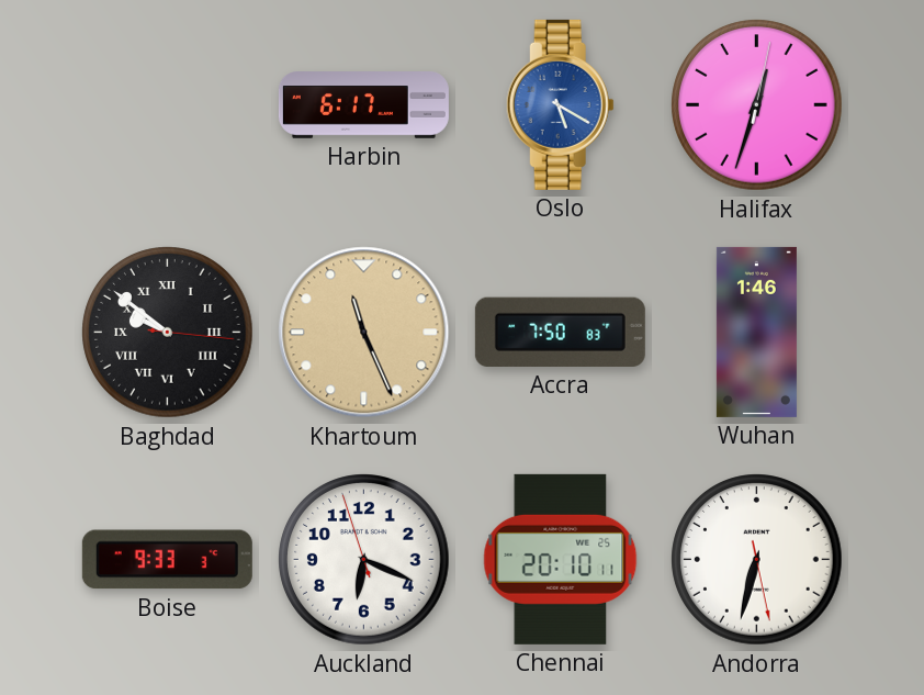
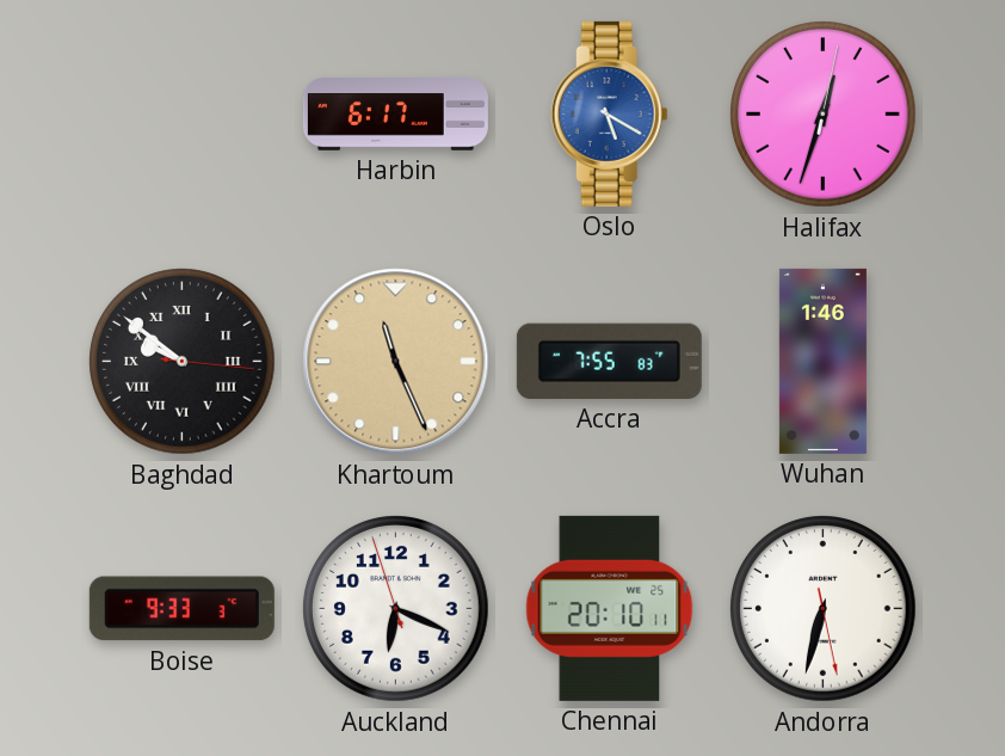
Accra: 7:50 -> 7:55 (609, 361)
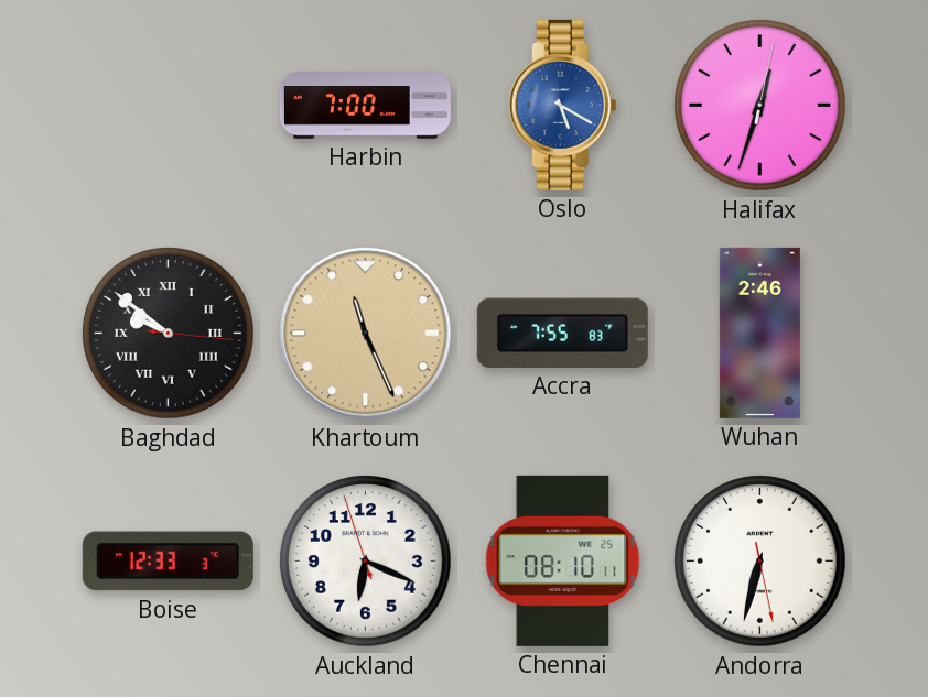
Harbin: 6:17 -> 7:00 (365, 106)
Wuhan: 1:46 -> 2:46 (759, 333)
Boise: 9:33 -> 12:33 (168, 562)
Chennai: 20:10 -> 08:10 (563, 560)
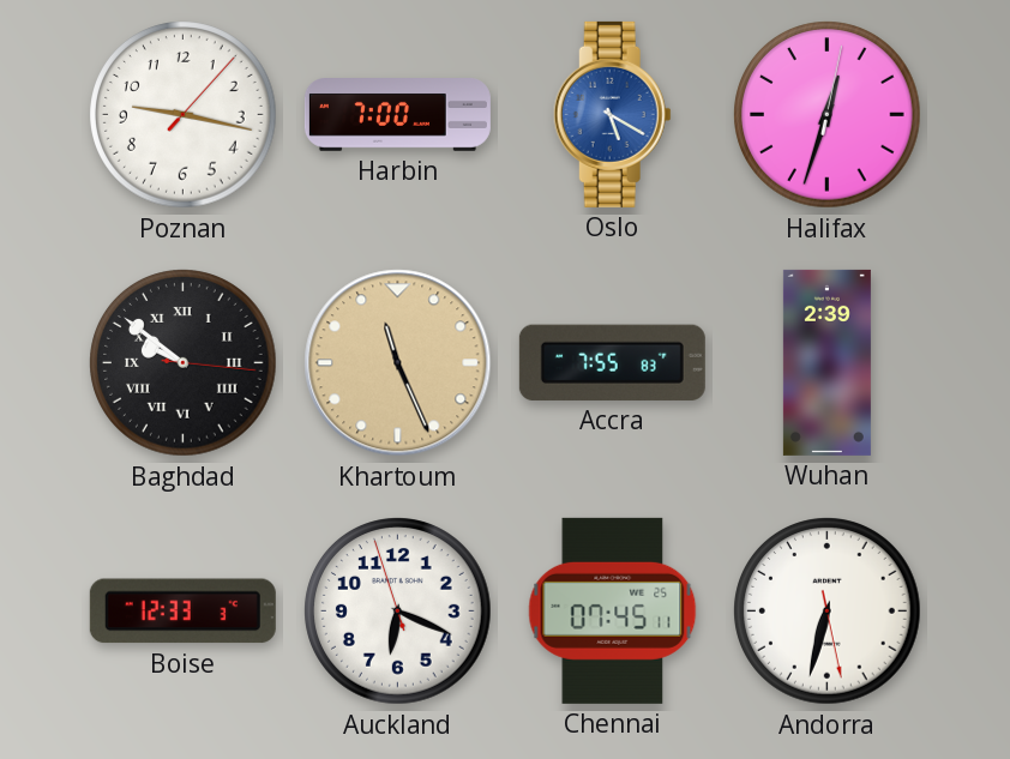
Poznan: none -> 9:17 (184, 115)
Wuhan: 2:46 -> 2:39 (826, 362)
Chennai: 08:10 -> 07:45 (613, 610)
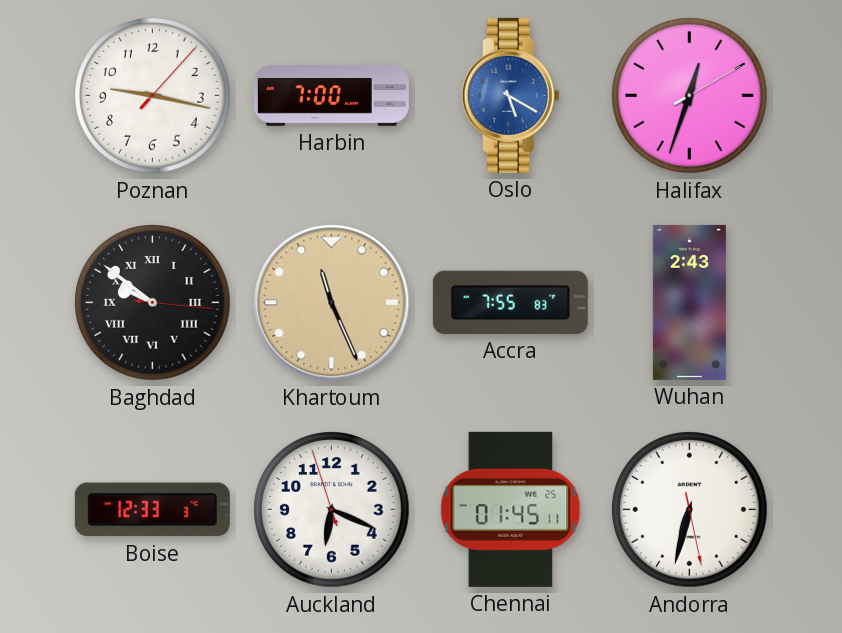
Halifax: 12:33:02 -> 12:33:10 (690, 96)
Wuhan: 2:39 -> 2:43 (689, 302)
Chennai: 07:45 -> 01:45 (511, 509)
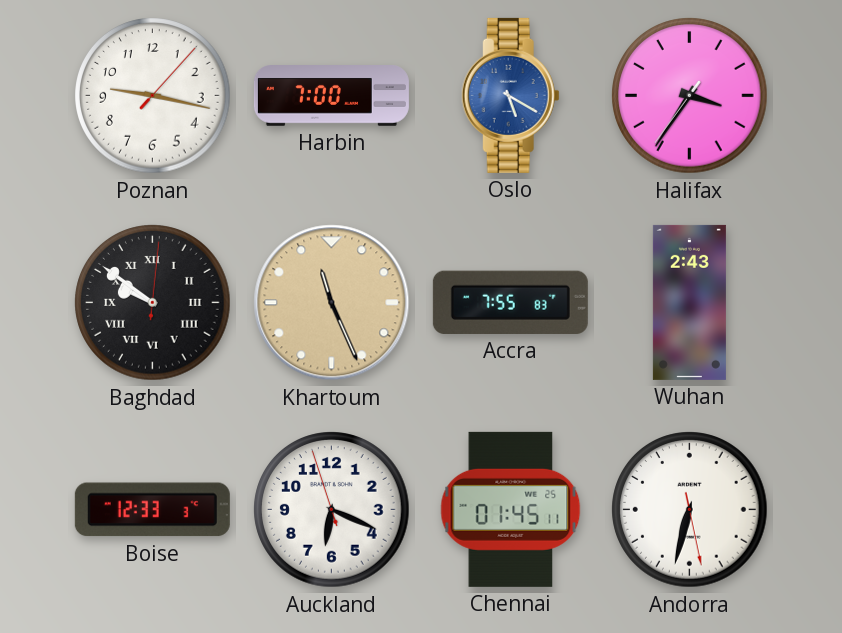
Halifax: 12:33 -> 3:35 (690, 96)
Baghdad: 9:51:16 -> 9:51:01 (153, 303)
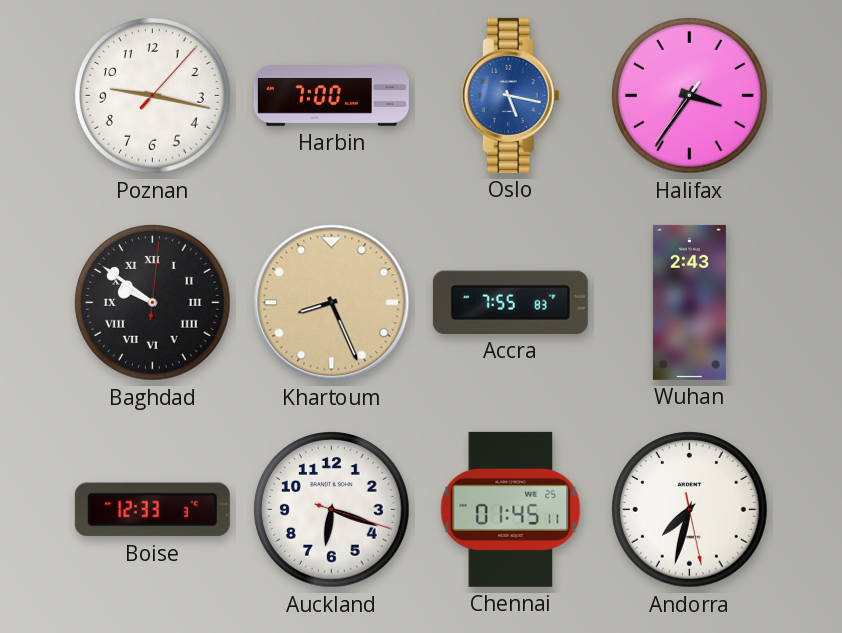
Oslo: 5:20 -> 5:17 (510, 95)
Khartoum: 11:26 -> 8:26 (332, 303)
Auckland: 6:18:57 -> 6:18:18 (332, 510)
Andorra: 6:32 -> 7:32 (690, 510)
